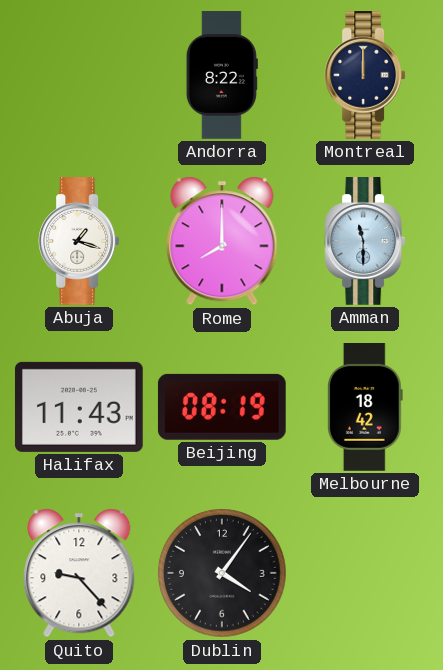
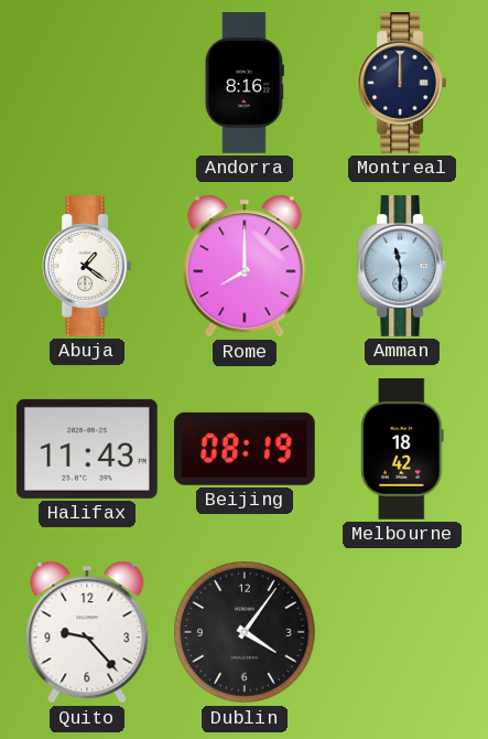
Andorra: 8:22 -> 8:16 (245, 83)
Abuja: 1:18 -> 1:21 (87, 267)
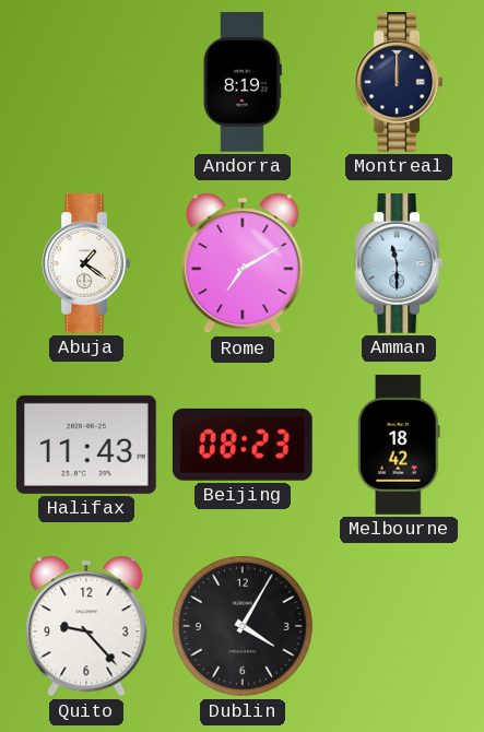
Andorra: 8:16 -> 8:19 (243, 82)
Rome: 8:00 -> 7:10 (243, 263)
Beijing: 08:19 -> 08:23 (243, 445)
Dublin: 4:06 -> 4:05 (244, 627)
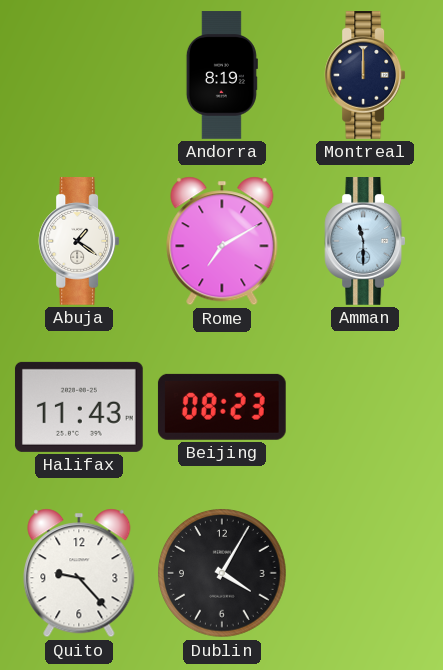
Melbourne: 18:42 -> none (399, 446)
